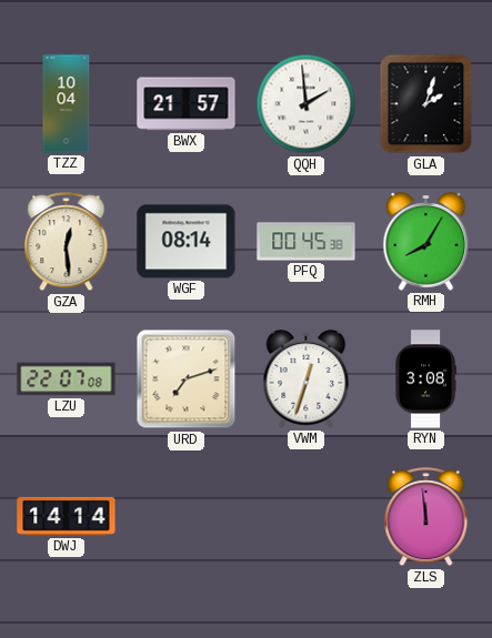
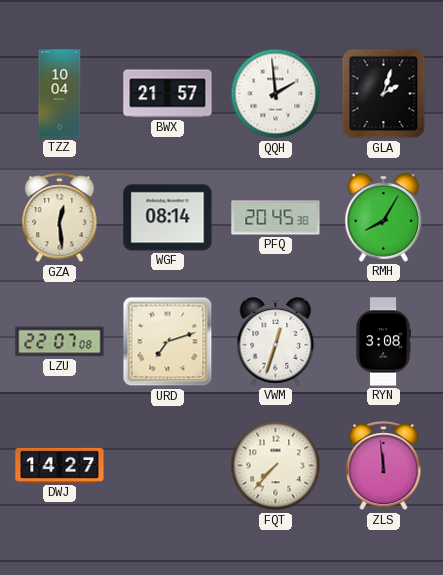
PFQ: 00:45 -> 20:45 (276, 218)
DWJ: 14:14 -> 14:27 (60, 465)
FQT: none -> 7:37 (276, 466)
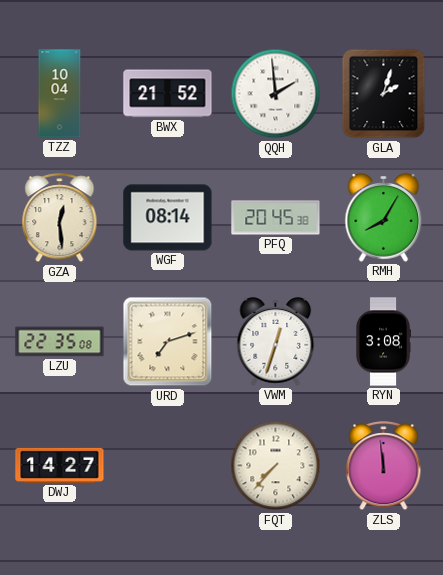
BWX: 21:57 -> 21:52 (168, 94)
LZU: 22:07 -> 22:35 (60, 342)
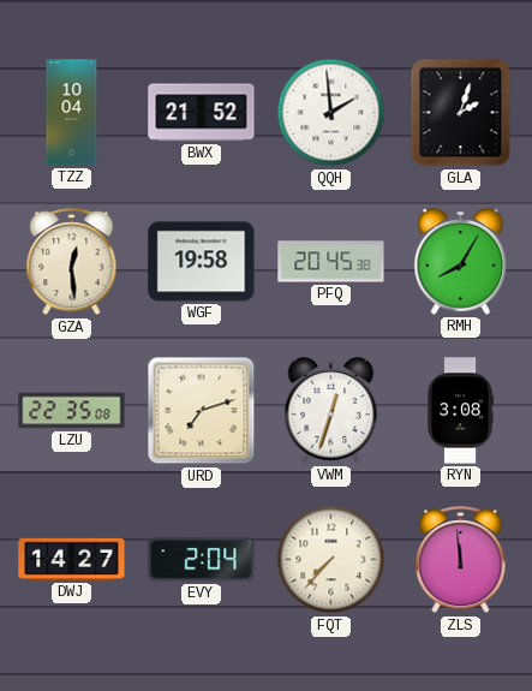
WGF: 08:14 -> 19:58 (202, 262)
EVY: none -> 2:04 (202, 560)
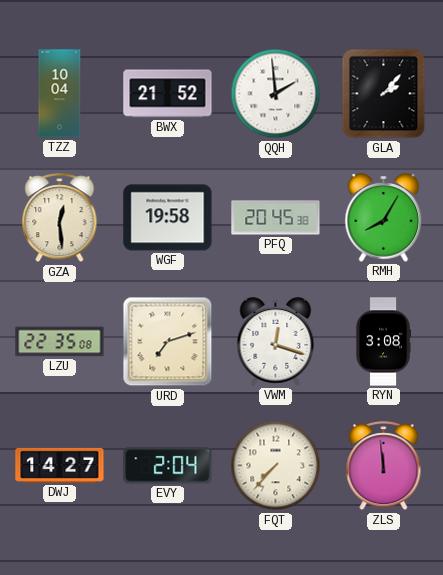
GLA: 2:03 -> 2:07 (384, 94)
VWM: 12:33 -> 12:18 (276, 342)
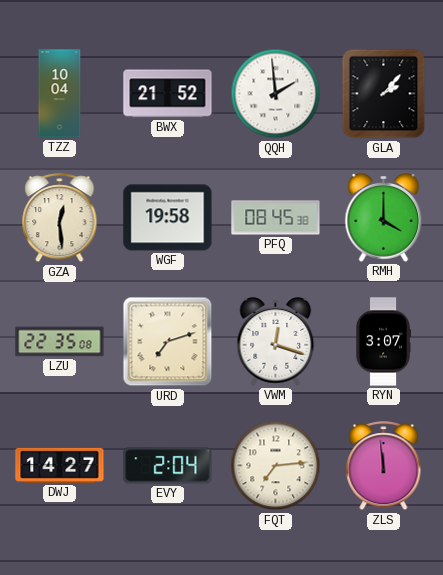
PFQ: 20:45 -> 08:45 (276, 218)
RMH: 8:05 -> 4:00 (384, 218)
RYN: 3:08 -> 3:07 (383, 342)
FQT: 7:37 -> 7:14 (276, 466)
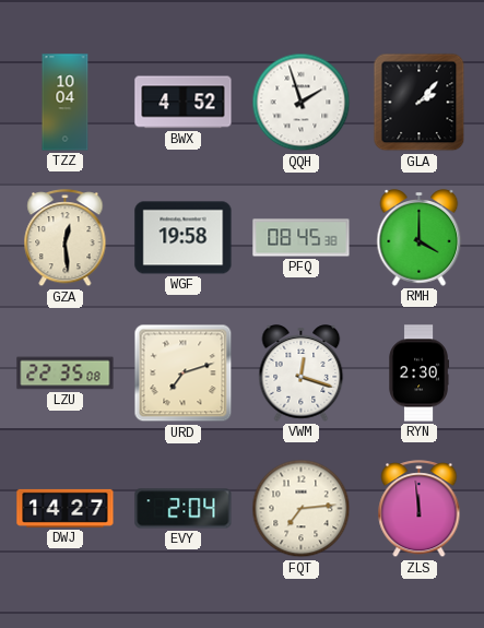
BWX: 21:52 -> 4:52 (184, 103)
QQH: 1:59 -> 1:57 (302, 103)
RYN: 3:07 -> 2:30 (418, 374)
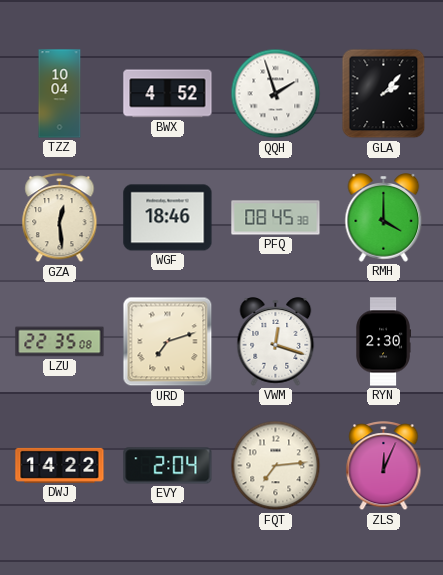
WGF: 19:58 -> 18:46 (168, 218)
DWJ: 14:27 -> 14:22 (60, 465)
ZLS: 11:59 -> 12:04 (384, 466)
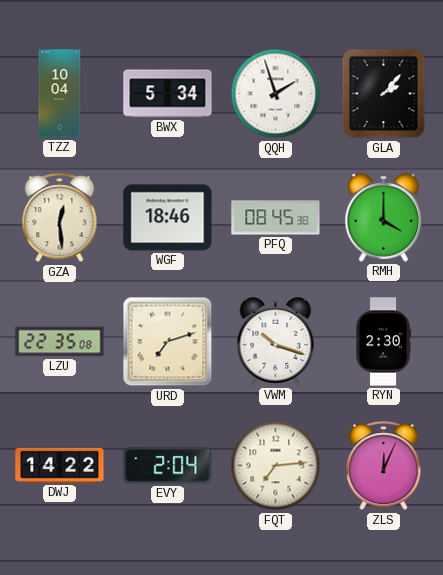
BWX: 4:52 -> 5:34 (168, 94)
VWM: 12:18 -> 10:18 (276, 342)
